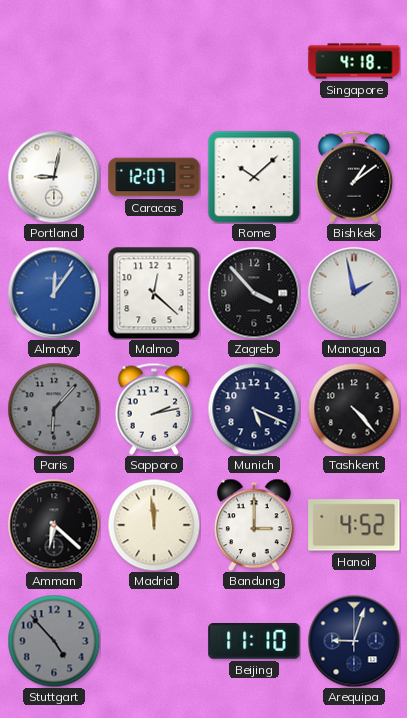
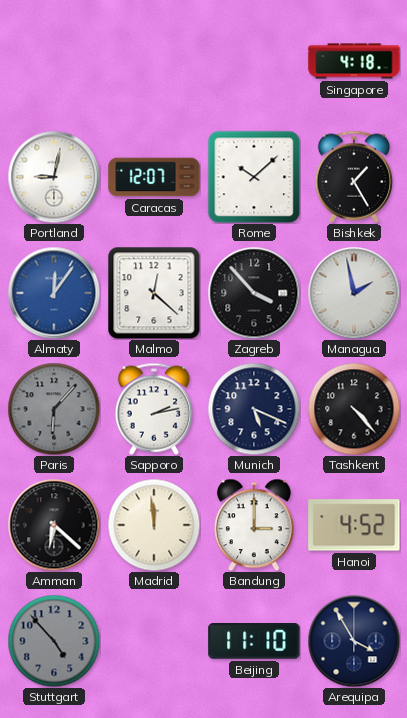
Bishkek: 1:09 -> 1:25 (354, 177)
Arequipa: 9:03 -> 3:55 (354, 641)
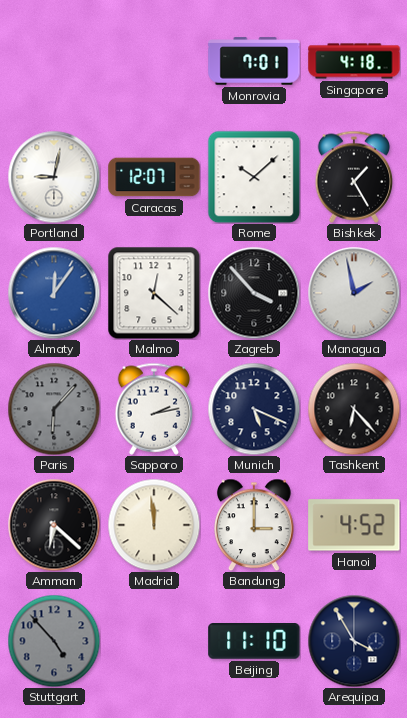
Monrovia: none -> 7:01 (254, 61)
Tashkent: 4:23 -> 6:23 (354, 409)
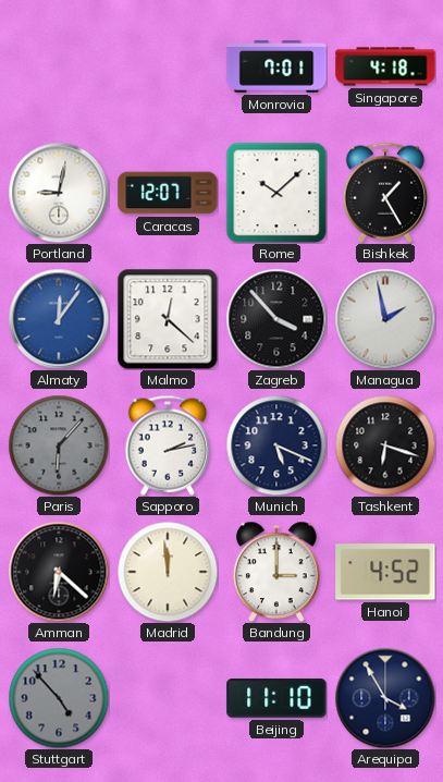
Tashkent: 6:23 -> 6:18 (385, 445)
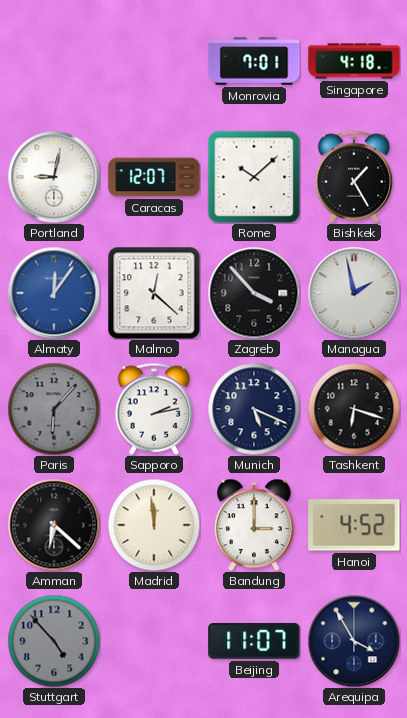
Beijing: 11:10 -> 11:07 (254, 642)
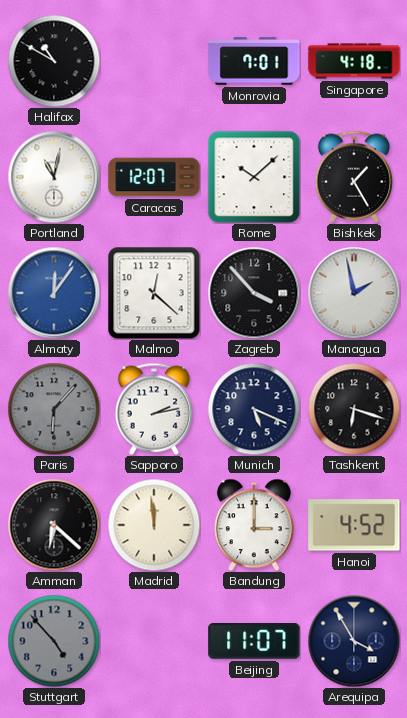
Halifax: none -> 10:50 (54, 61)
Portland: 9:02 -> 11:02 (54, 177)
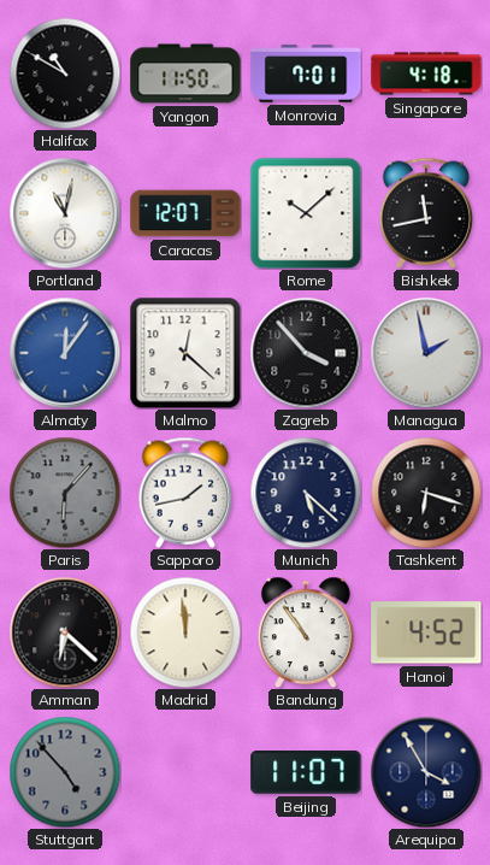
Yangon: none -> 11:50 (185, 73)
Bishkek: 1:25 -> 11:43 (426, 213)
Sapporo: 2:13 -> 1:43 (185, 493)
Munich: 5:19 -> 5:22 (306, 493)
Bandung: 3:00 -> 10:54 (307, 632)
